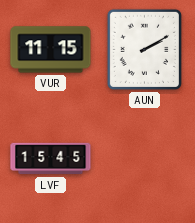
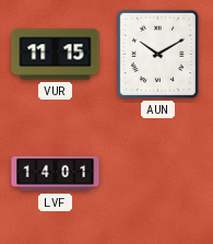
AUN: 2:10 -> 10:10 (157, 54)
LVF: 15:45 -> 14:01 (56, 174)
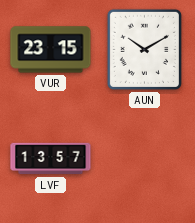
VUR: 11:15 -> 23:15 (51, 50)
LVF: 14:01 -> 13:57 (51, 159)
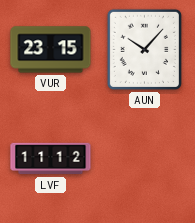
AUN: 10:10 -> 10:07 (144, 49)
LVF: 13:57 -> 11:12 (51, 159)
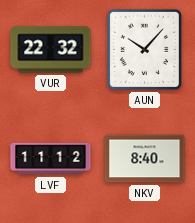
VUR: 23:15 -> 22:32 (51, 50)
NKV: none -> 8:40 (145, 159)
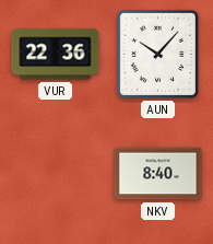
VUR: 22:32 -> 22:36 (56, 55)
LVF: 11:12 -> none (51, 159)
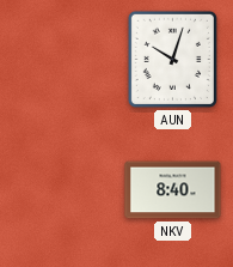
VUR: 22:36 -> none (56, 55)
AUN: 10:07 -> 10:03 (172, 59)
